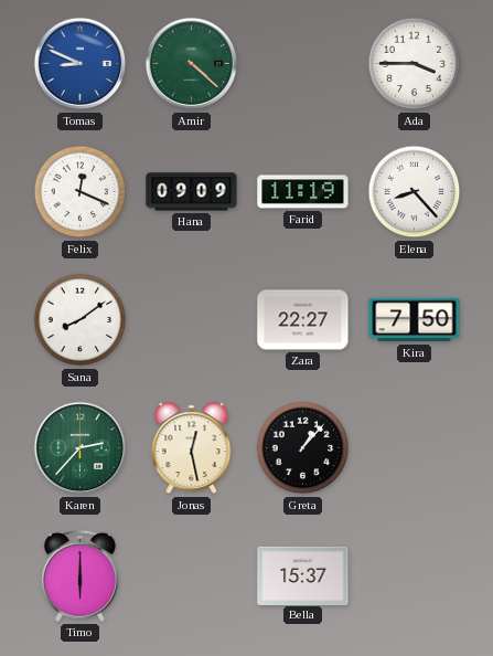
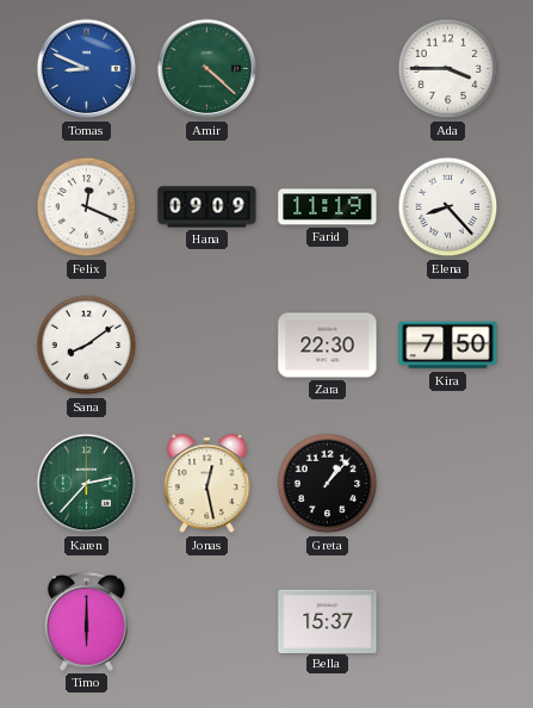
Zara: 22:27 -> 22:30 (328, 346)
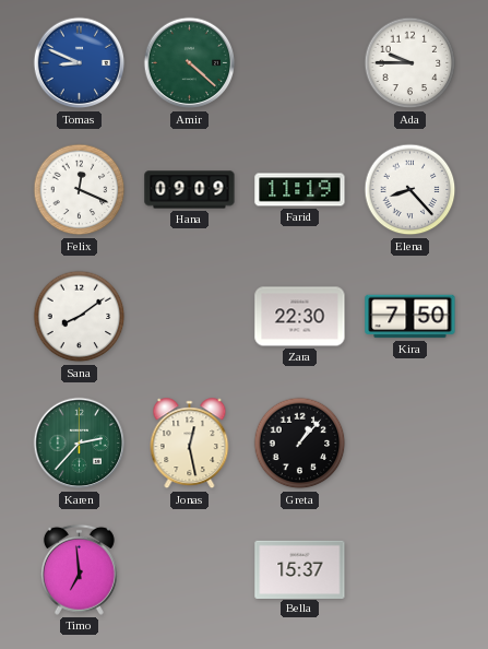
Ada: 3:45 -> 9:45 (410, 63)
Timo: 6:00 -> 6:59 (79, 569)
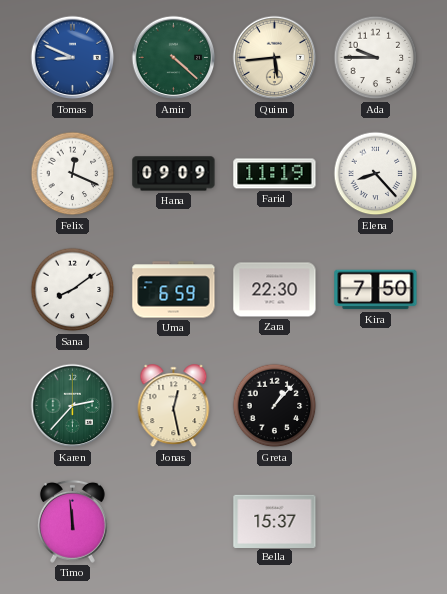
Quinn: none -> 5:44 (275, 58)
Uma: none -> 6:59 (174, 290)
Timo: 6:59 -> 11:59 (72, 521)
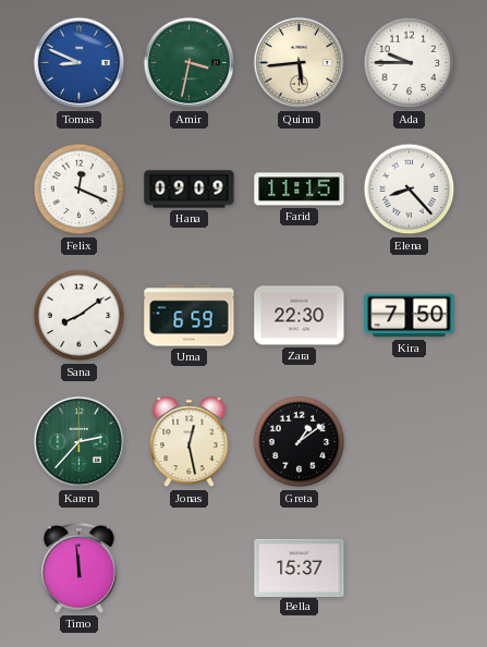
Amir: 4:22 -> 3:32 (190, 63)
Farid: 11:19 -> 11:15 (300, 190)
Greta: 1:07 -> 1:09 (300, 442)
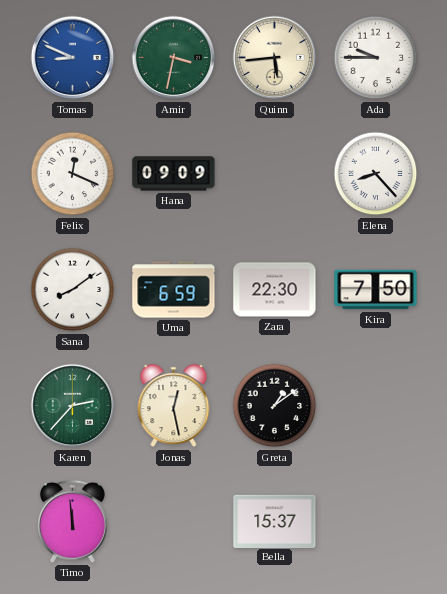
Farid: 11:15 -> none (300, 190)
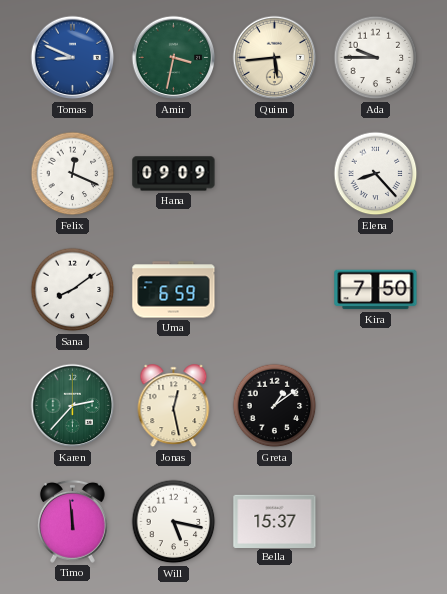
Zara: 22:30 -> none (275, 290)
Will: none -> 5:17 (174, 522)
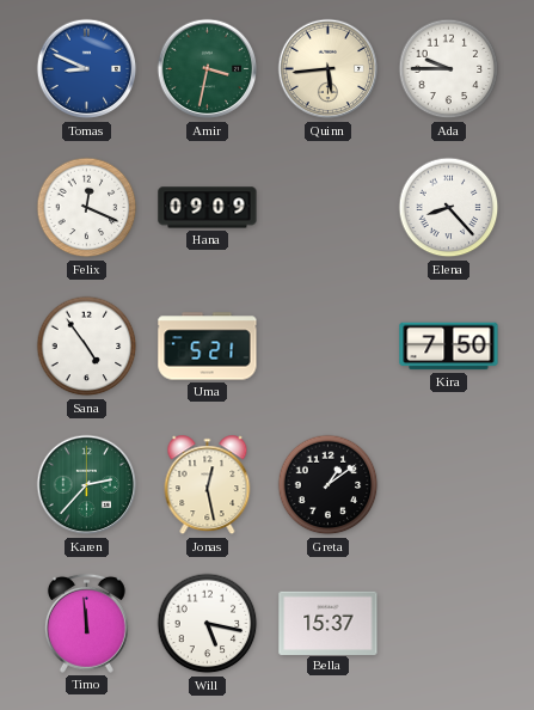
Sana: 8:09 -> 4:54 (87, 347)
Uma: 6:59 -> 5:21 (208, 347)
